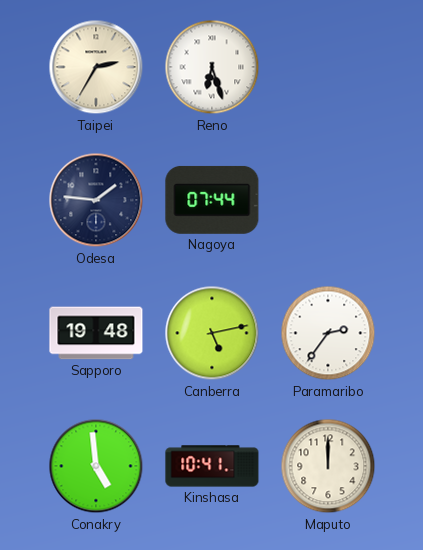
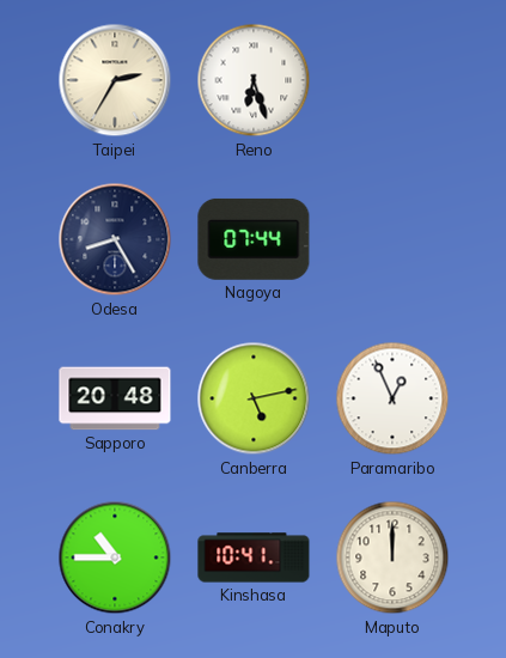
Odesa: 1:46 -> 8:25 (115, 239)
Sapporo: 19:48 -> 20:48 (115, 398)
Paramaribo: 2:36 -> 12:56 (392, 398)
Conakry: 4:59 -> 10:45 (115, 558)
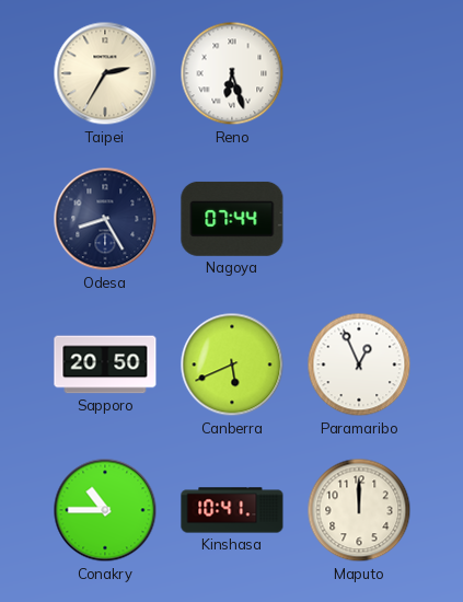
Sapporo: 20:48 -> 20:50 (105, 364)
Canberra: 5:13 -> 5:41 (232, 364)
